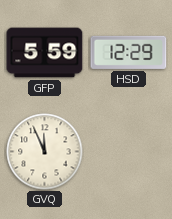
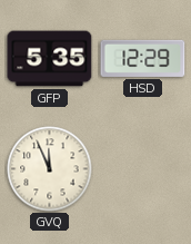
GFP: 5:59 -> 5:35 (50, 59)
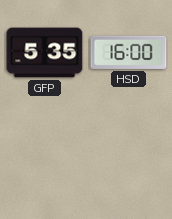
HSD: 12:29 -> 16:00 (129, 52)
GVQ: 11:56 -> none (50, 169)
